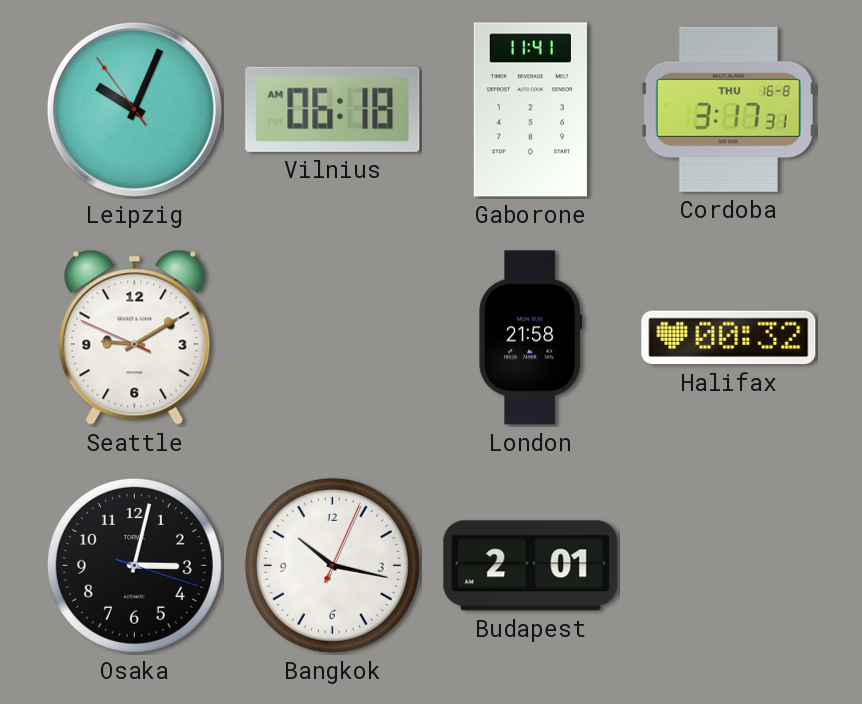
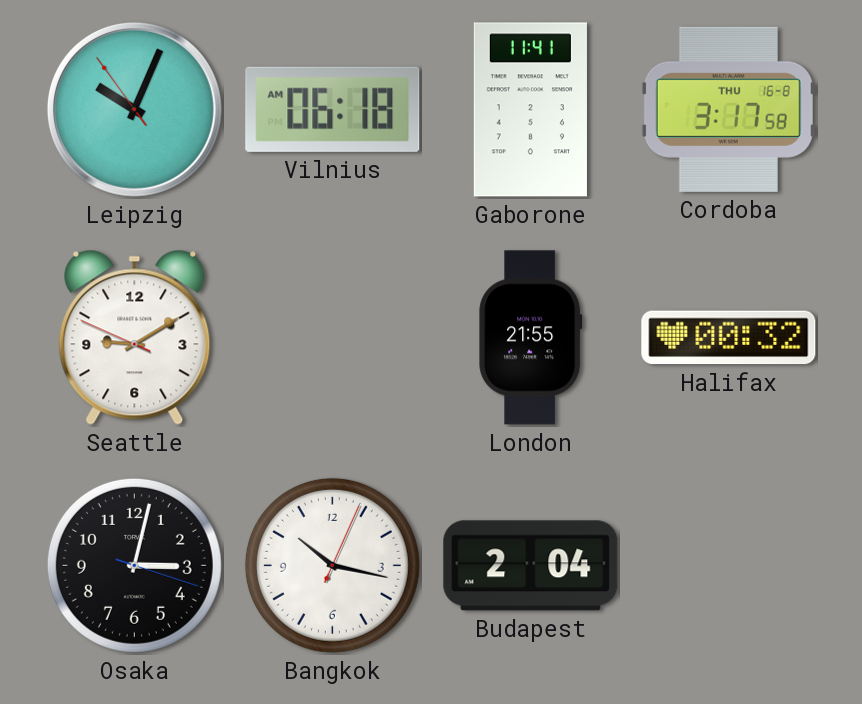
Cordoba: 3:17:31 -> 3:17:58 (728, 109)
London: 21:58 -> 21:55 (531, 338)
Budapest: 2:01 -> 2:04 (531, 566)
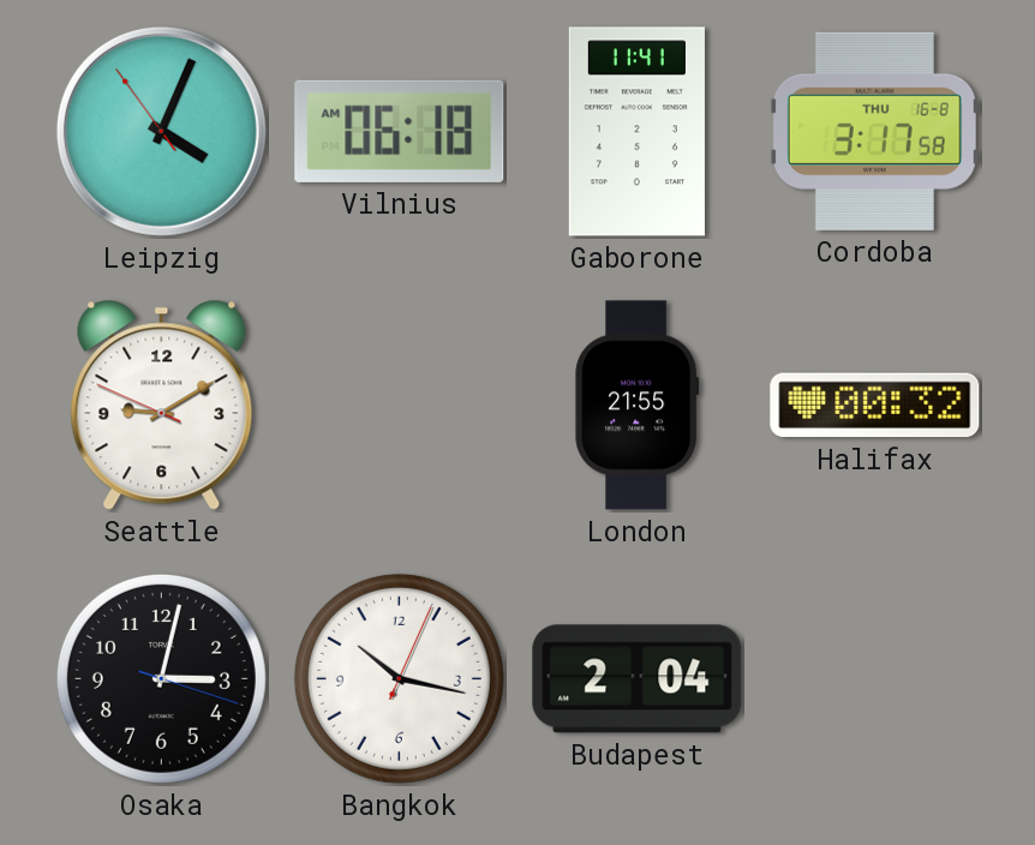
Leipzig: 10:03 -> 4:03 (161, 131)
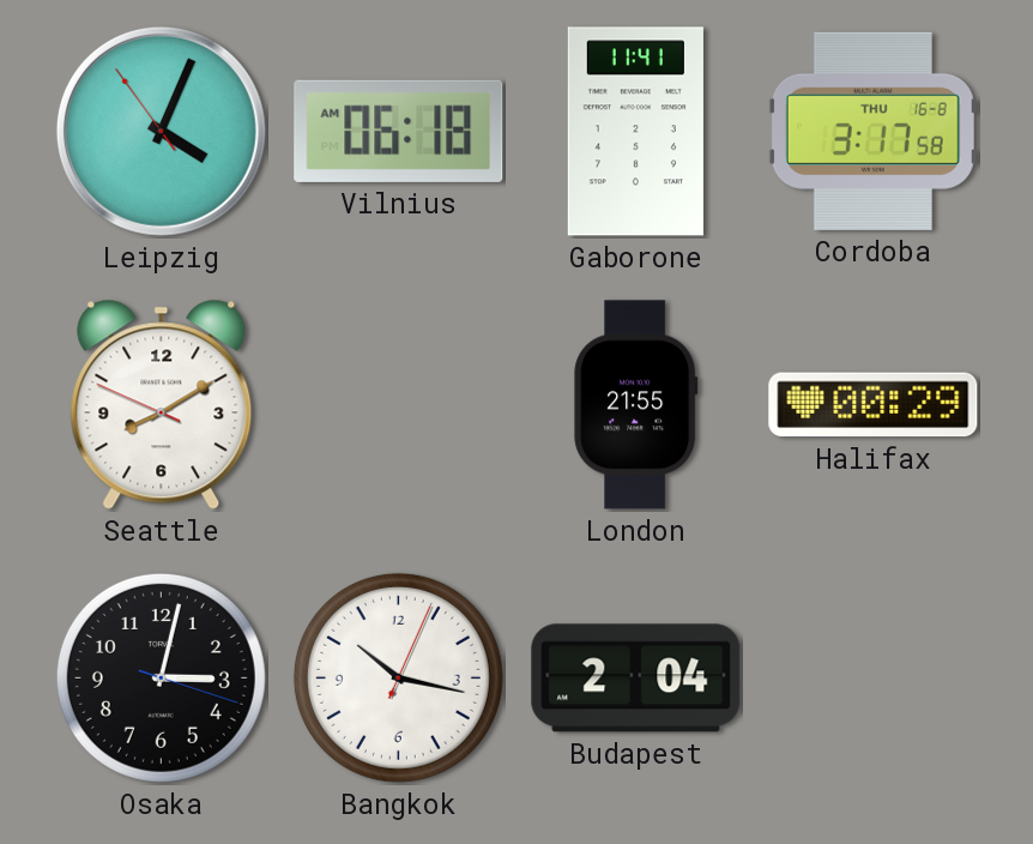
Seattle: 9:09 -> 8:09 (162, 404)
Halifax: 00:32 -> 00:29 (874, 405)
